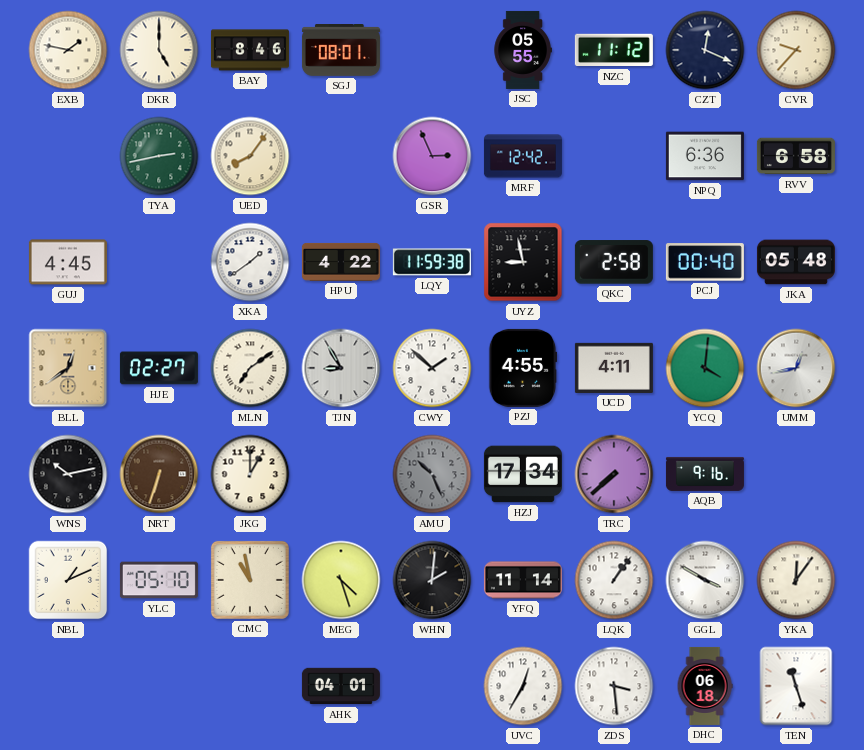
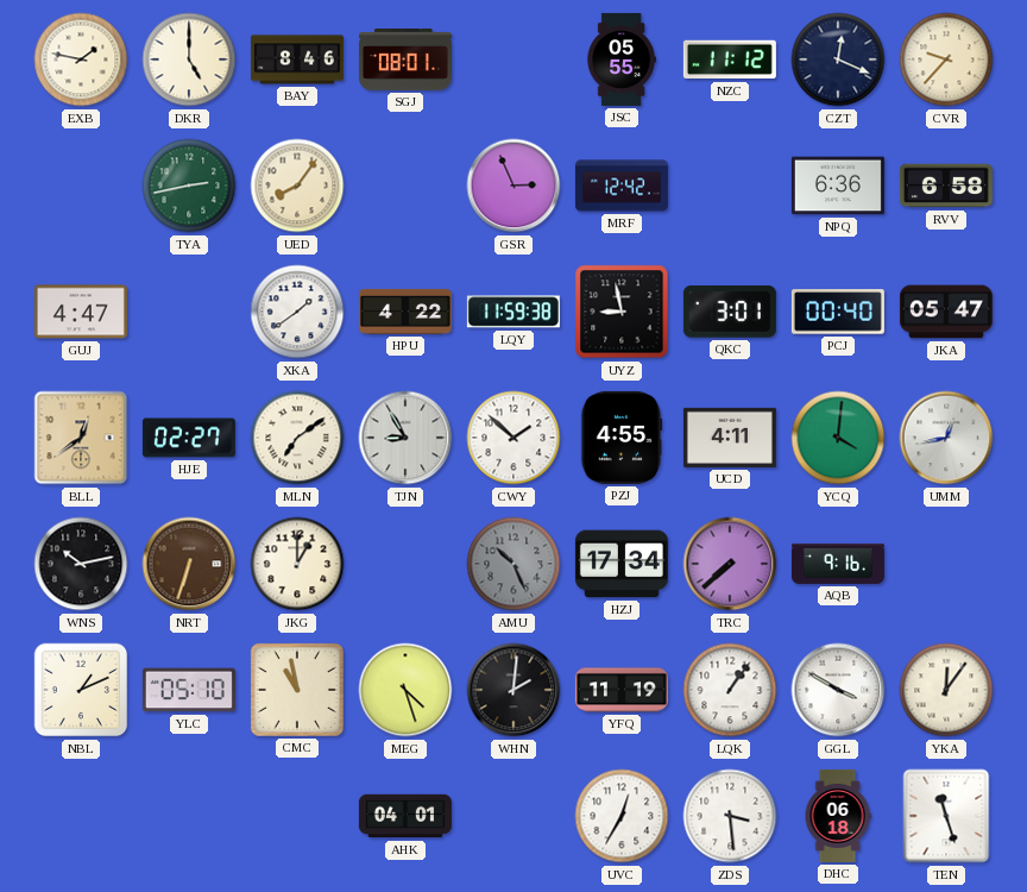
GUJ: 4:45 -> 4:47 (81, 312)
QKC: 2:58 -> 3:01 (730, 312)
JKA: 05:48 -> 05:47 (946, 312)
YFQ: 11:14 -> 11:19 (622, 690)
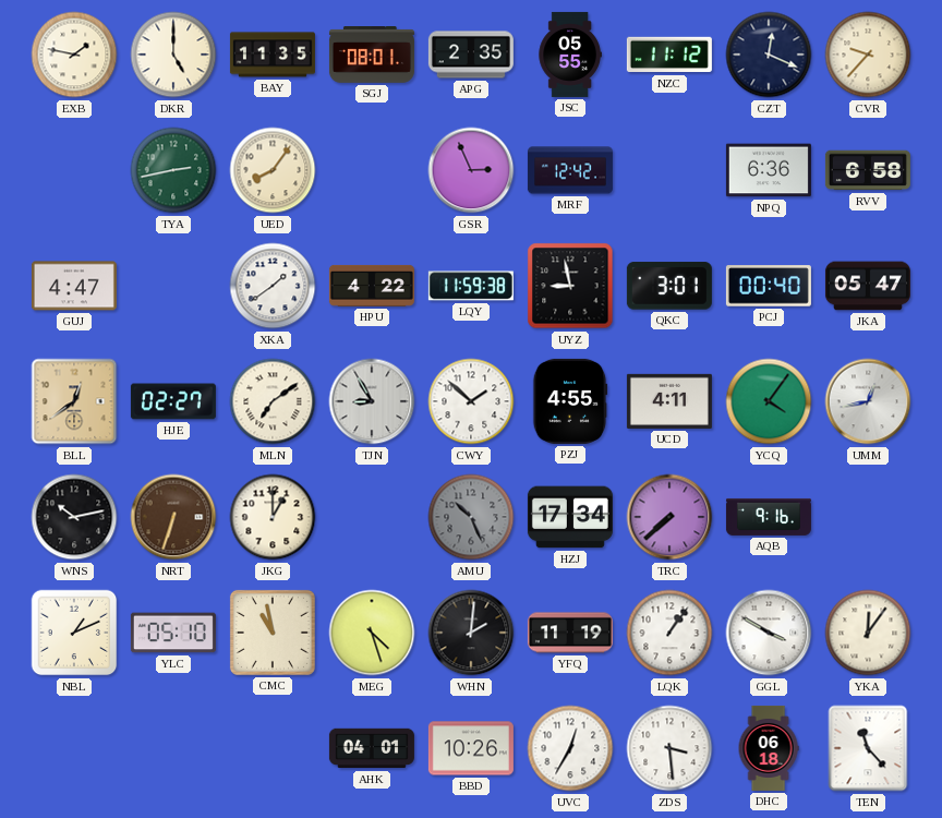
BAY: 8:46 -> 11:35 (273, 55)
APG: none -> 2:35 (471, 55)
YCQ: 4:01 -> 4:06 (769, 401)
BBD: none -> 10:26 (471, 748)
TEN: 11:27 -> 11:23 (868, 748)
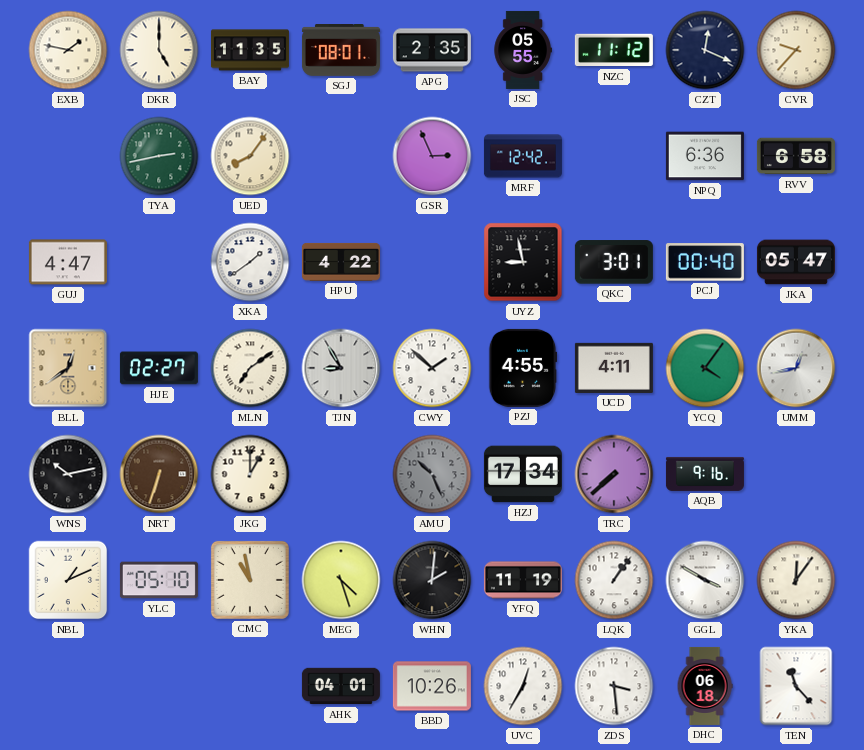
LQY: 11:59 -> none (471, 286)
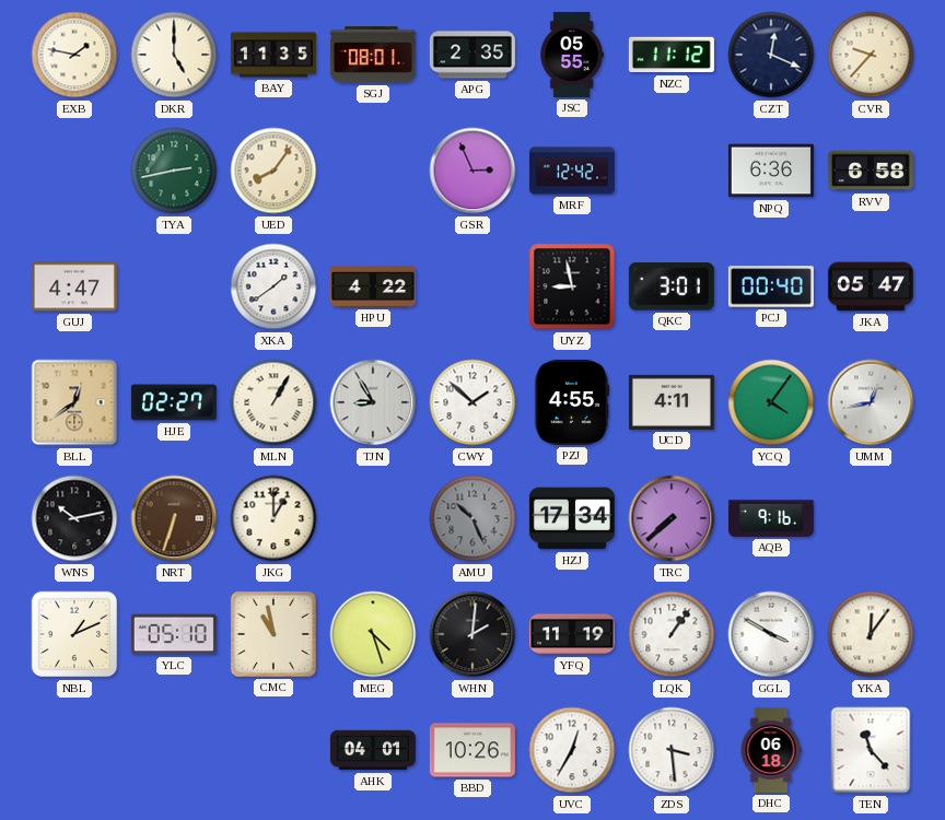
MLN: 7:09 -> 1:05 (273, 402)
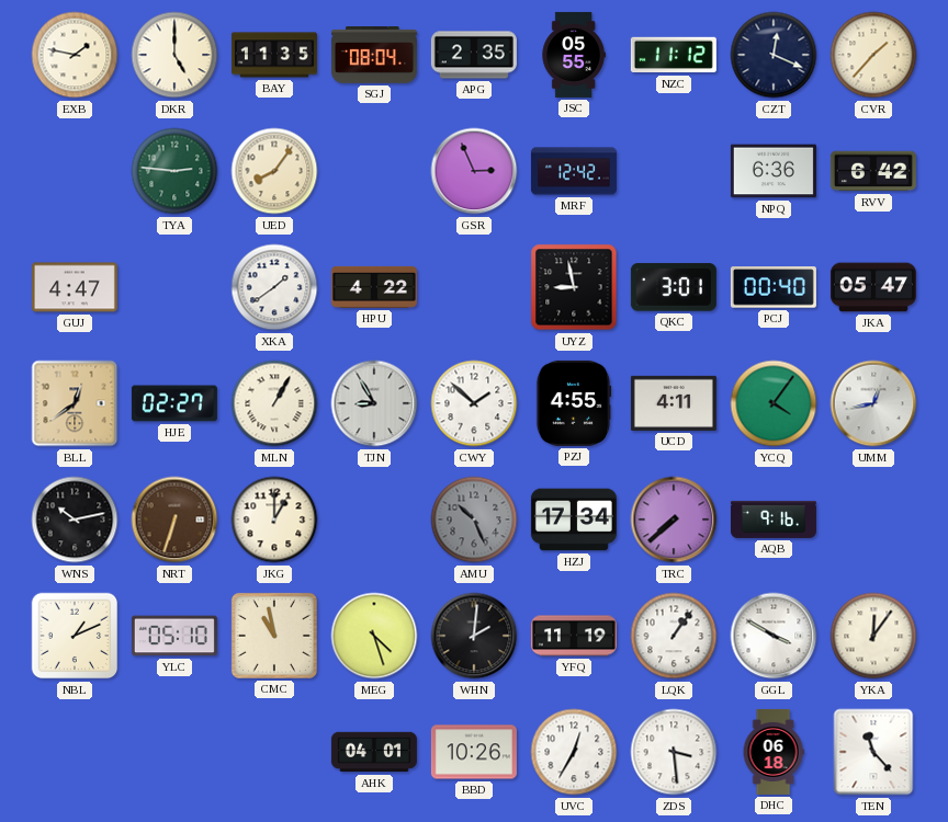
SGJ: 08:01 -> 08:04 (374, 56)
CVR: 9:37 -> 1:37 (873, 55)
TYA: 2:43 -> 2:46 (174, 171)
RVV: 6:58 -> 6:42 (873, 171)
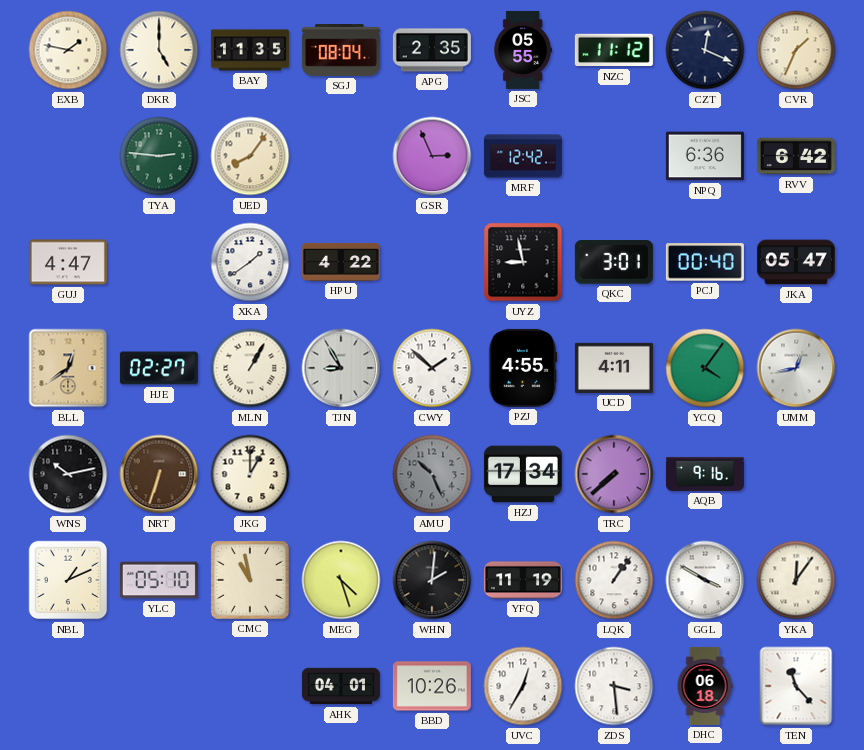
CVR: 1:37 -> 1:34 (796, 50)
